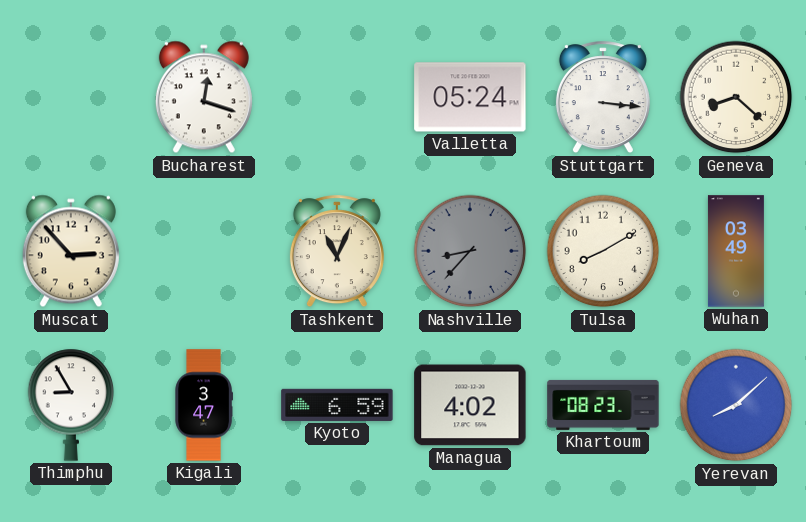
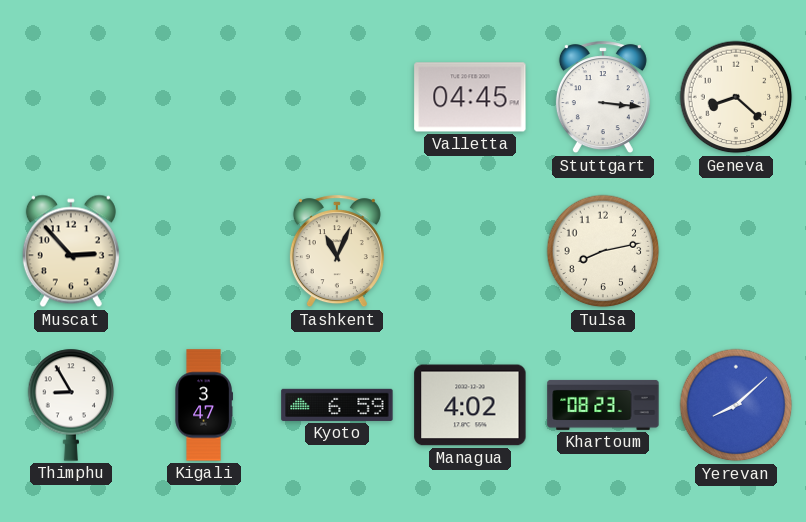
Bucharest: 12:18 -> none (204, 97)
Valletta: 05:24 -> 04:45 (470, 97)
Nashville: 8:37 -> none (470, 251)
Tulsa: 8:10 -> 8:13 (603, 251)
Wuhan: 03:49 -> none (736, 251)
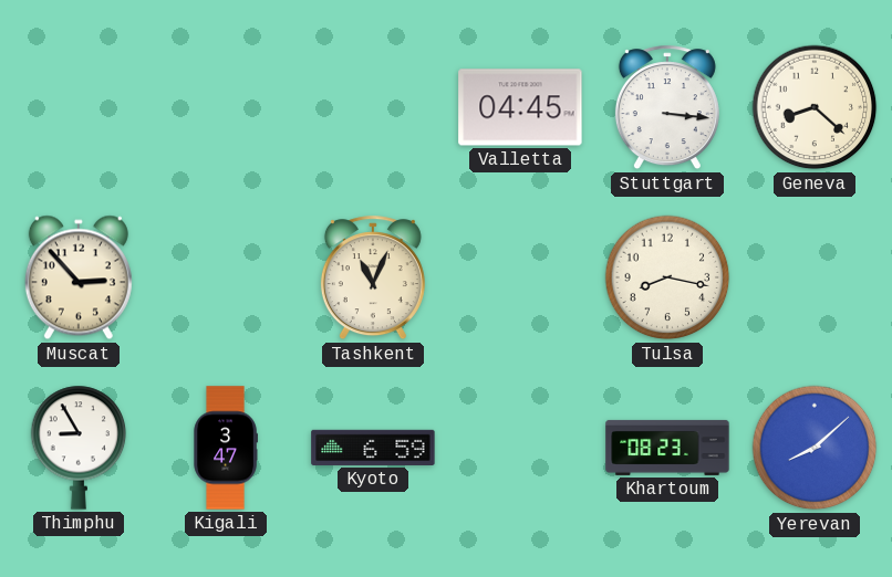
Tulsa: 8:13 -> 8:17 (667, 277)
Managua: 4:02 -> none (470, 405)
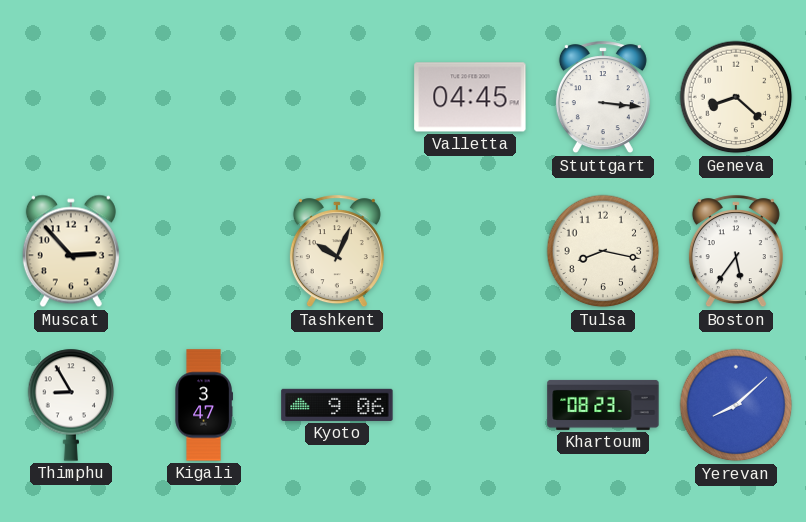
Tashkent: 11:04 -> 10:04 (337, 252)
Boston: none -> 5:36 (736, 252)
Kyoto: 6:59 -> 9:06 (337, 405)
